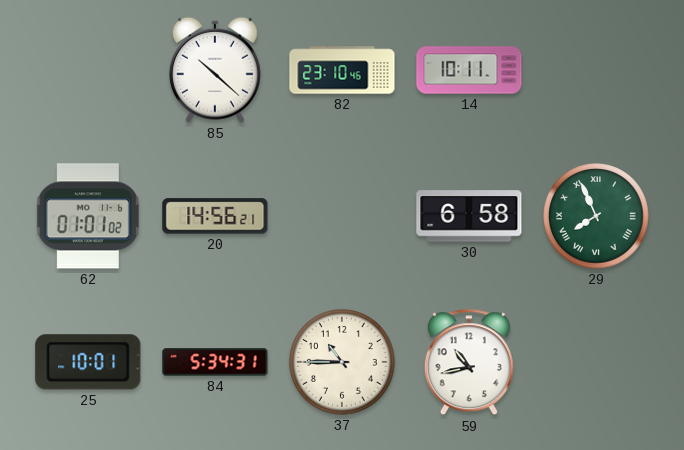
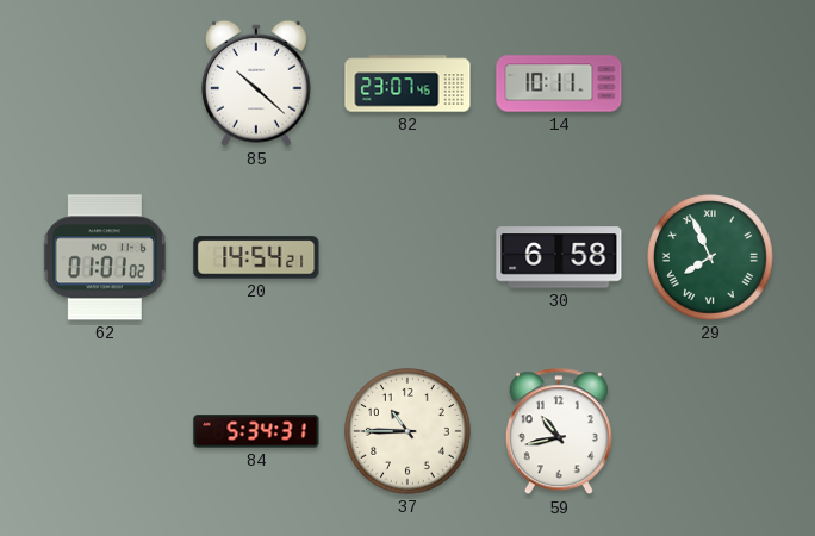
82: 23:10 -> 23:07 (407, 83)
20: 14:56 -> 14:54 (256, 257)
25: 10:01 -> none (88, 362)
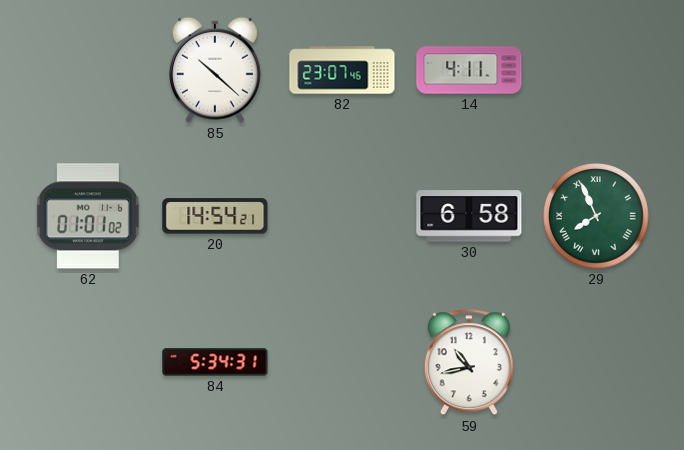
14: 10:11 -> 4:11 (469, 70)
37: 10:45 -> none (407, 431)
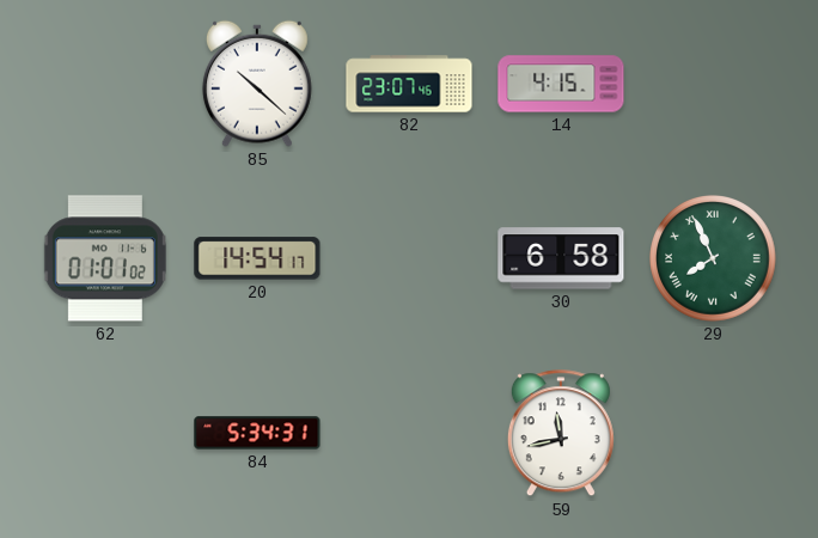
14: 4:11 -> 4:15 (561, 84)
20: 14:54:21 -> 14:54:17 (257, 258)
59: 10:43 -> 11:43 (561, 434)
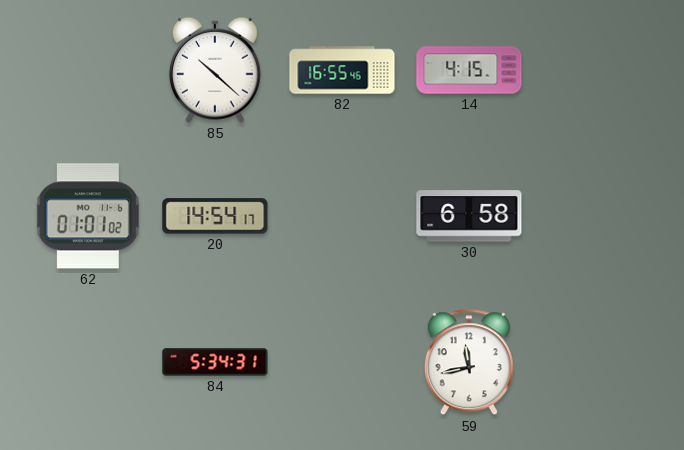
82: 23:07 -> 16:55 (342, 70)
29: 7:56 -> none (713, 258)
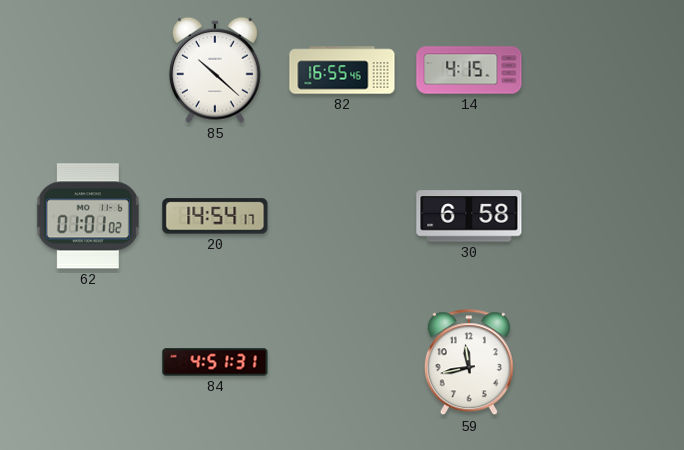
84: 5:34 -> 4:51 (215, 362)
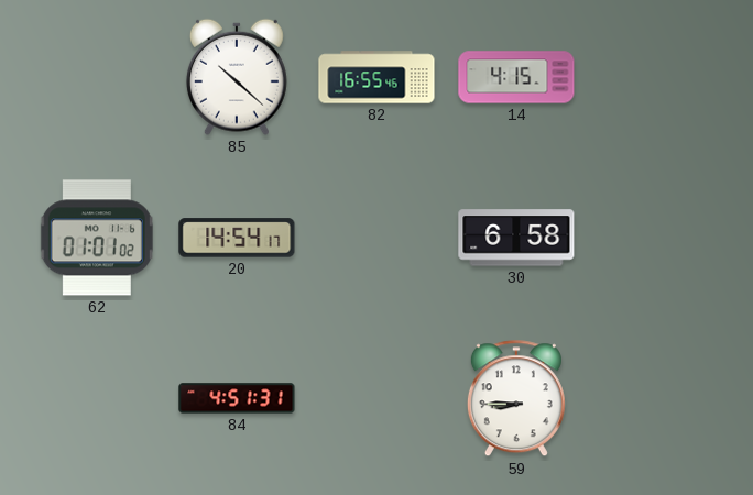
59: 11:43 -> 8:45 (516, 399)
